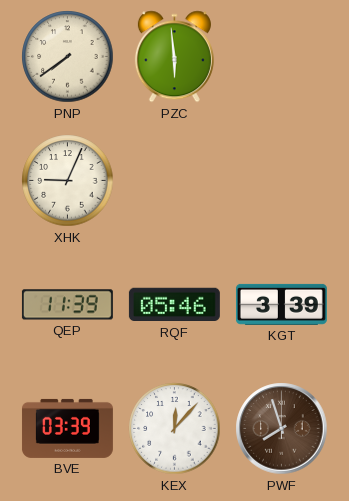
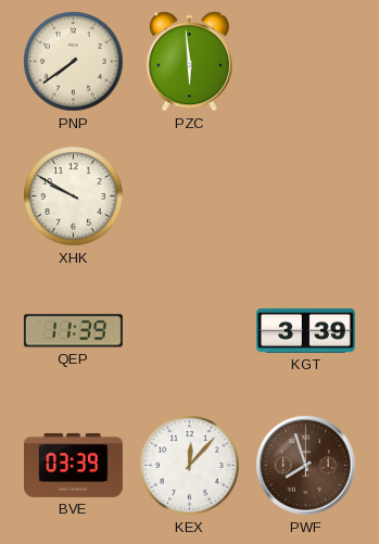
XHK: 9:04 -> 9:50 (74, 197)
RQF: 05:46 -> none (174, 305)
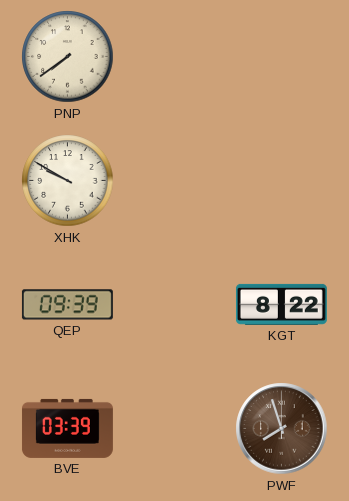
PZC: 5:59 -> none (189, 62)
QEP: 11:39 -> 09:39 (67, 305)
KGT: 3:39 -> 8:22 (281, 304)
KEX: 12:07 -> none (190, 466)
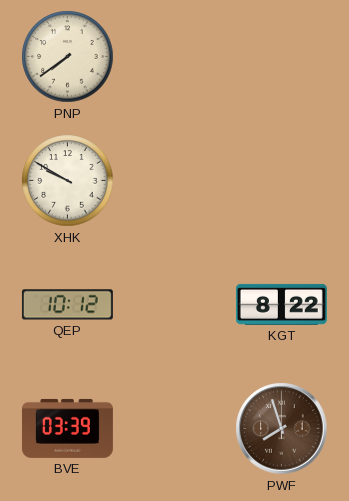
QEP: 09:39 -> 10:12 (67, 305)
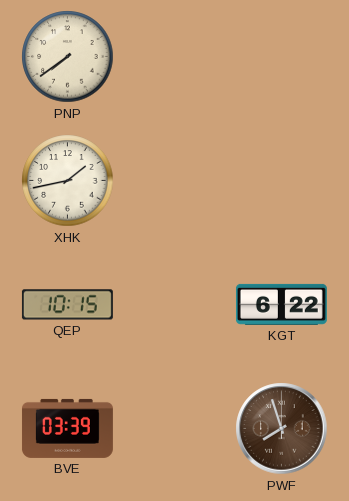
XHK: 9:50 -> 1:43 (68, 181)
QEP: 10:12 -> 10:15 (67, 305)
KGT: 8:22 -> 6:22 (281, 304)
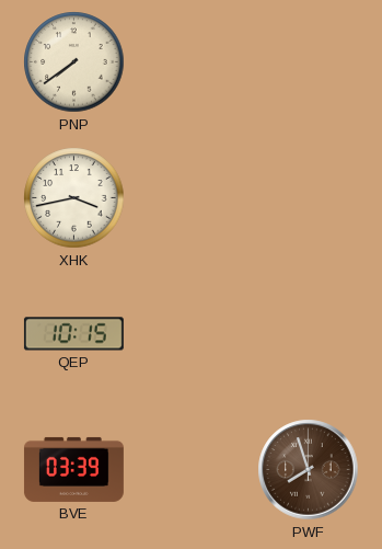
XHK: 1:43 -> 3:43 (74, 198)
KGT: 6:22 -> none (281, 304)
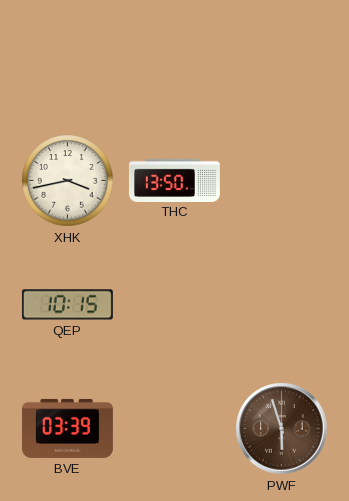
PNP: 7:39 -> none (74, 62)
THC: none -> 13:50 (174, 180)
PWF: 7:57 -> 5:57 (282, 429)
